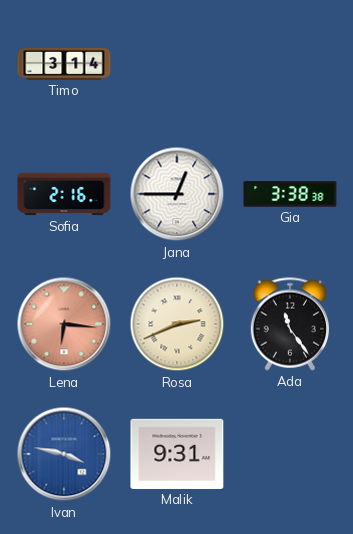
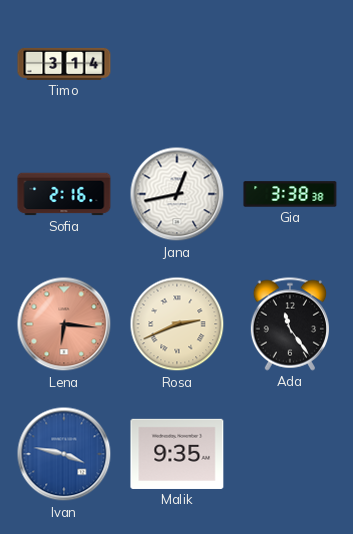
Jana: 12:45 -> 12:43 (177, 194)
Malik: 9:31 -> 9:35 (177, 454)
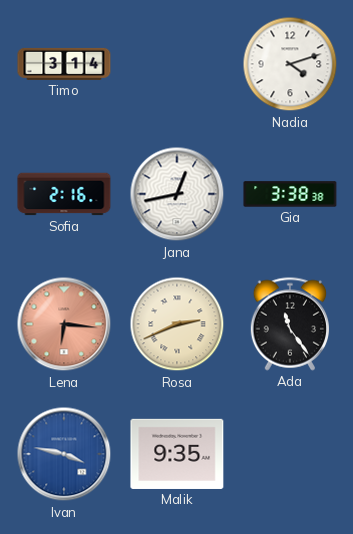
Nadia: none -> 4:12 (290, 64)
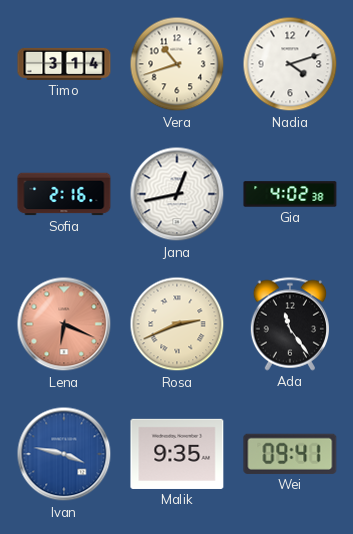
Vera: none -> 10:42 (177, 64)
Gia: 3:38 -> 4:02 (290, 194)
Lena: 6:16 -> 6:19 (64, 324)
Wei: none -> 09:41 (290, 454)
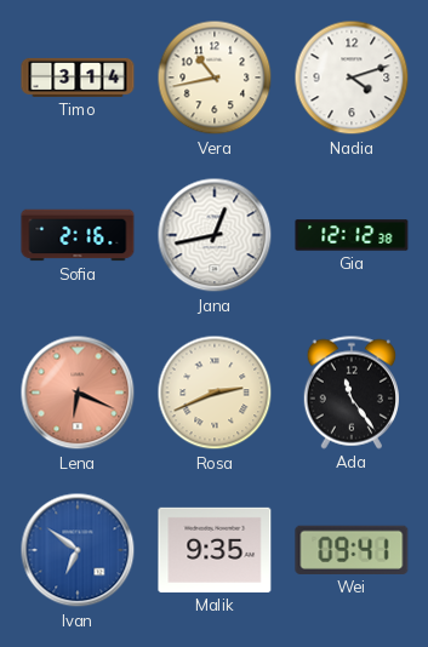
Vera: 10:42 -> 10:43 (215, 78)
Gia: 4:02 -> 12:12 (352, 235)
Ivan: 3:47 -> 6:51 (78, 550)
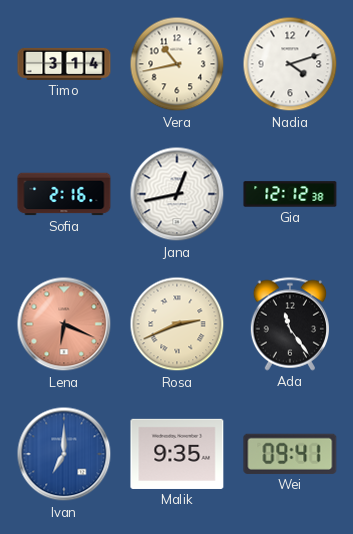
Ivan: 6:51 -> 7:00 (64, 454)
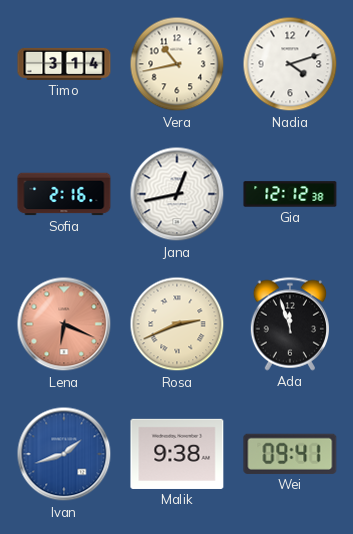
Ada: 11:24 -> 11:57 (289, 324)
Ivan: 7:00 -> 1:42 (64, 454)
Malik: 9:35 -> 9:38 (177, 454)
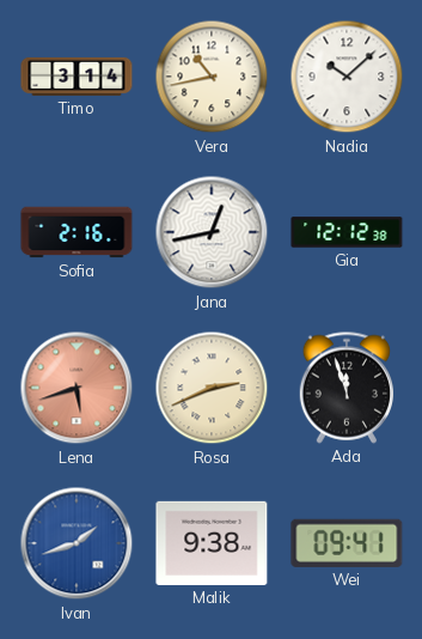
Nadia: 4:12 -> 10:08 (347, 77)
Lena: 6:19 -> 5:42 (77, 388)
